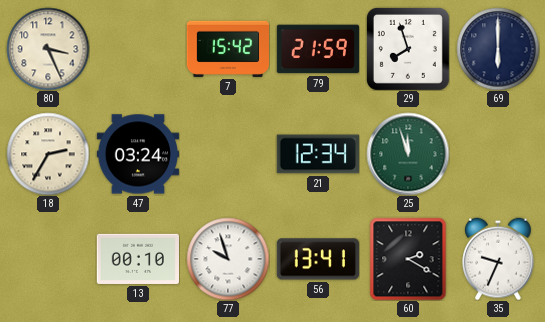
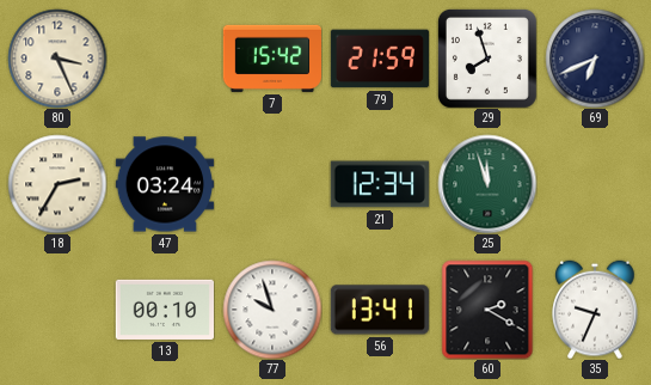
69: 6:00 -> 6:41 (595, 59)
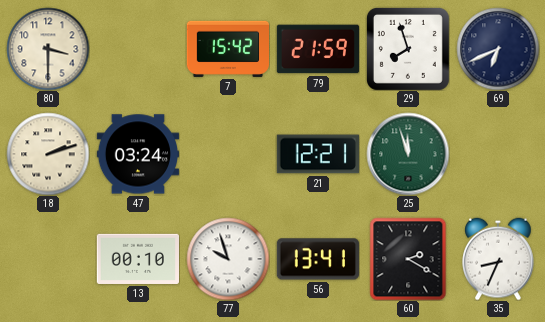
80: 3:26 -> 3:30 (48, 49)
18: 2:35 -> 2:12 (48, 154)
21: 12:34 -> 12:21 (318, 154)
35: 9:34 -> 8:34 (498, 259)
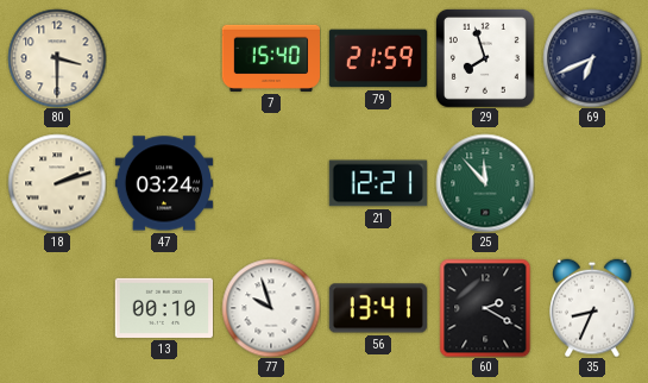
7: 15:42 -> 15:40 (270, 58)
25: 11:57 -> 11:53 (485, 183)
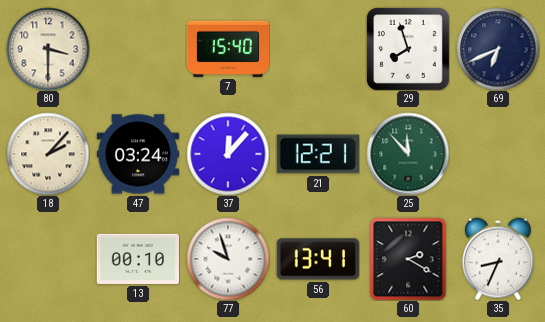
79: 21:59 -> none (377, 58)
18: 2:12 -> 2:07 (48, 154)
37: none -> 12:07 (228, 154)
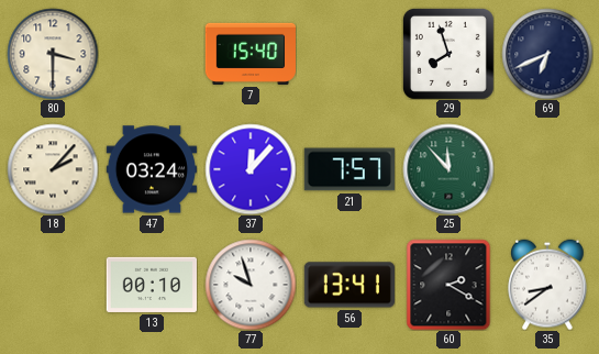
21: 12:21 -> 7:57 (350, 169)
35: 8:34 -> 8:39 (547, 285)
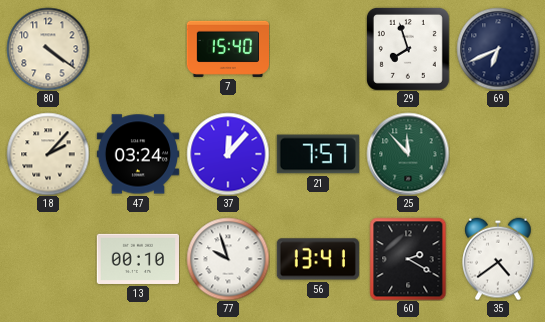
80: 3:30 -> 4:21 (48, 49)
35: 8:39 -> 4:39 (498, 259)
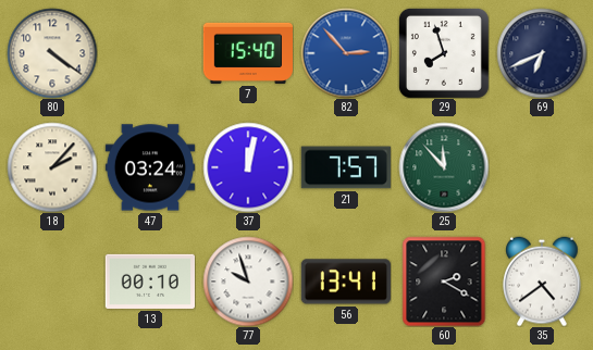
82: none -> 2:53 (346, 53)
37: 12:07 -> 12:02 (248, 167)
